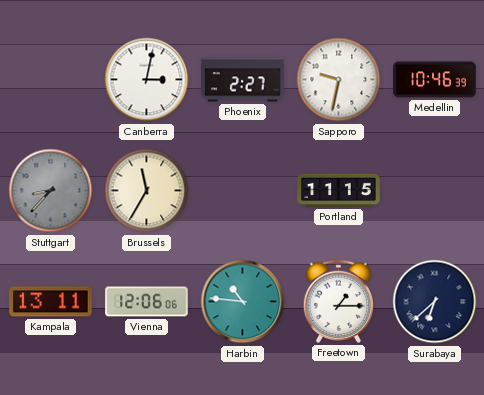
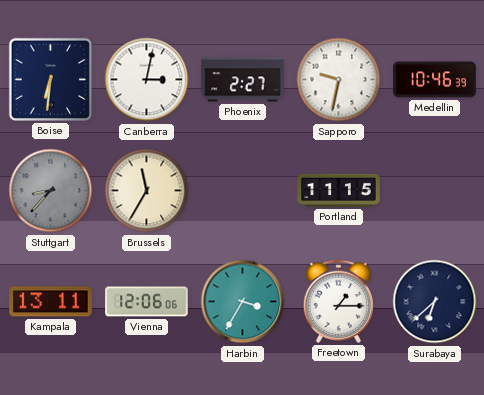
Boise: none -> 6:31 (50, 79)
Harbin: 10:46 -> 3:35 (243, 302)
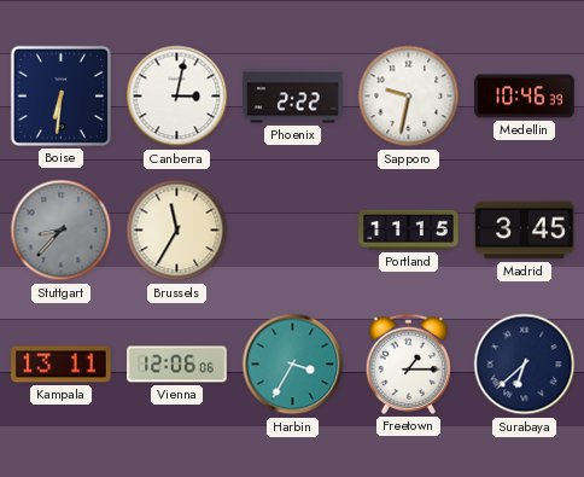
Phoenix: 2:27 -> 2:22 (293, 97)
Madrid: none -> 3:45 (525, 231)
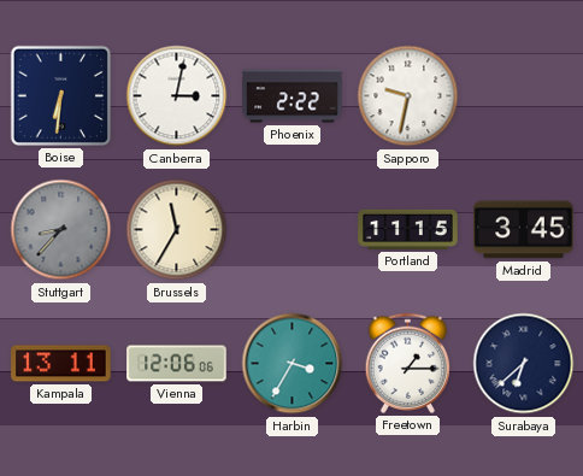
Medellin: 10:46 -> none (525, 97)
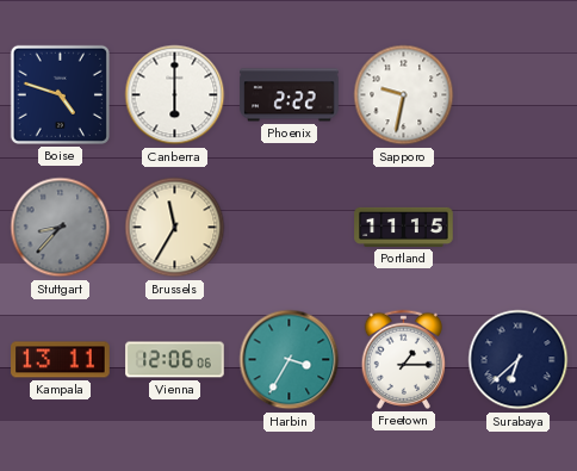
Boise: 6:31 -> 4:48 (60, 94)
Canberra: 3:02 -> 6:00 (175, 95)
Madrid: 3:45 -> none (524, 230)
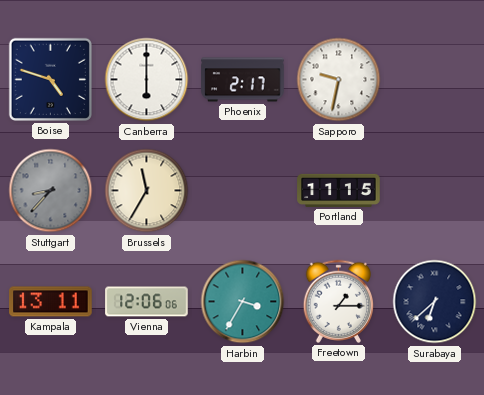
Phoenix: 2:22 -> 2:17 (243, 80)
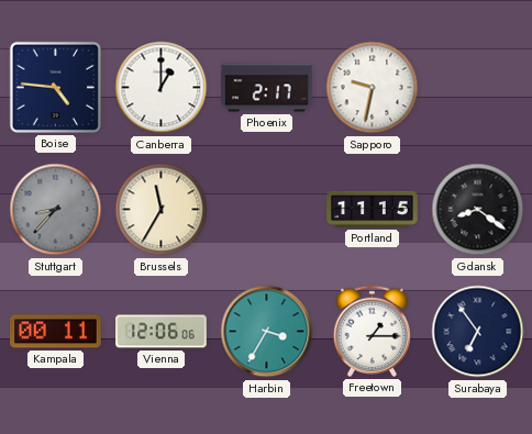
Boise: 4:48 -> 4:46 (55, 87)
Canberra: 6:00 -> 1:00 (162, 88)
Gdansk: none -> 8:21 (478, 210)
Kampala: 13:11 -> 00:11 (56, 332)
Surabaya: 6:38 -> 6:54 (478, 332)
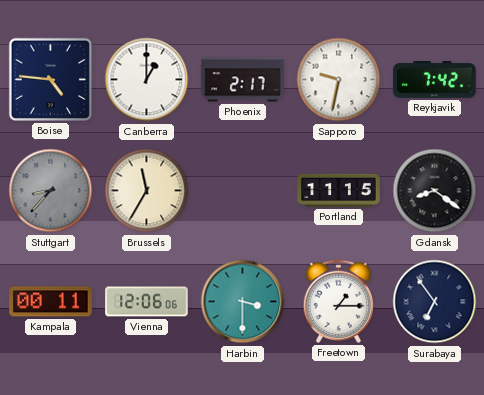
Reykjavik: none -> 7:42 (435, 80)
Harbin: 3:35 -> 3:30 (243, 302)
